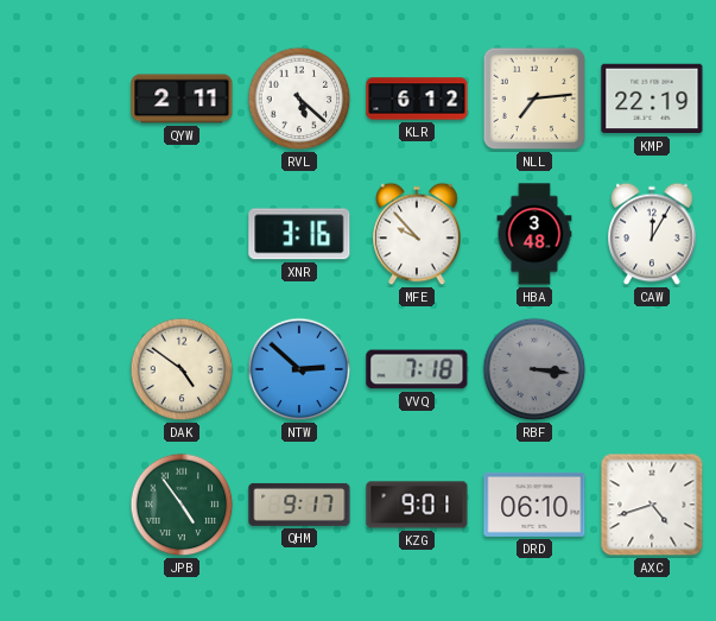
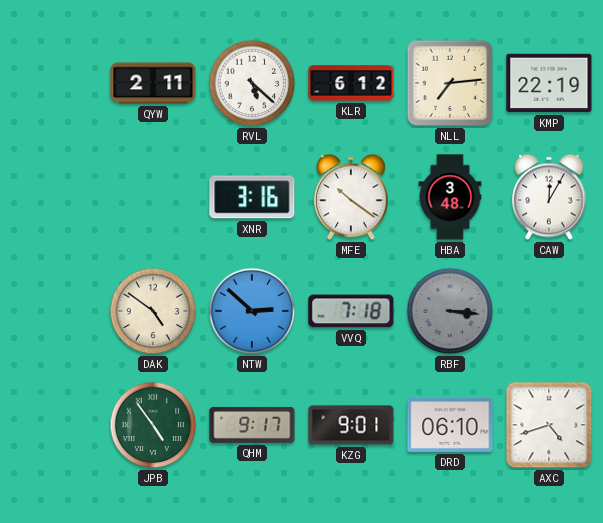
MFE: 9:53 -> 10:21 (351, 197)
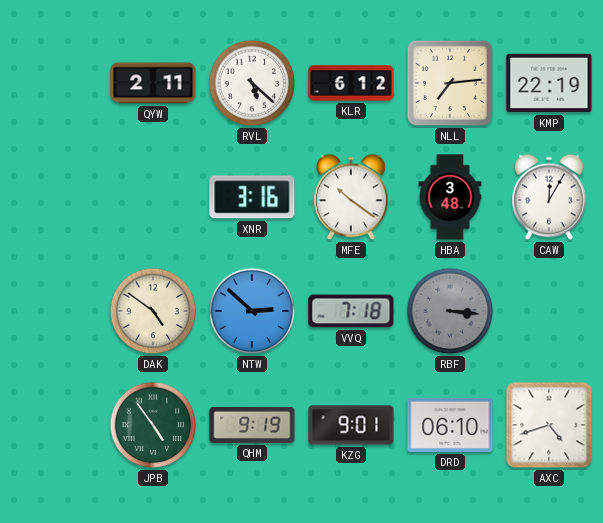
QHM: 9:17 -> 9:19 (252, 425)
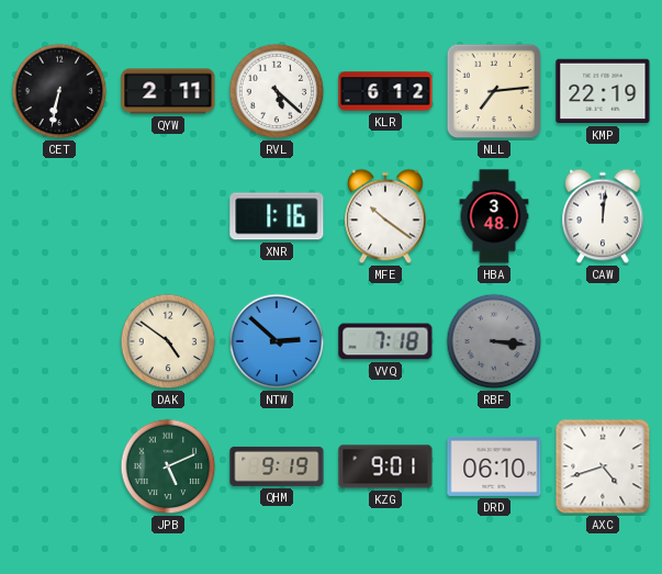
CET: none -> 6:32 (59, 91)
XNR: 3:16 -> 1:16 (277, 216)
CAW: 12:05 -> 12:01 (603, 216)
JPB: 4:54 -> 5:11 (168, 466)
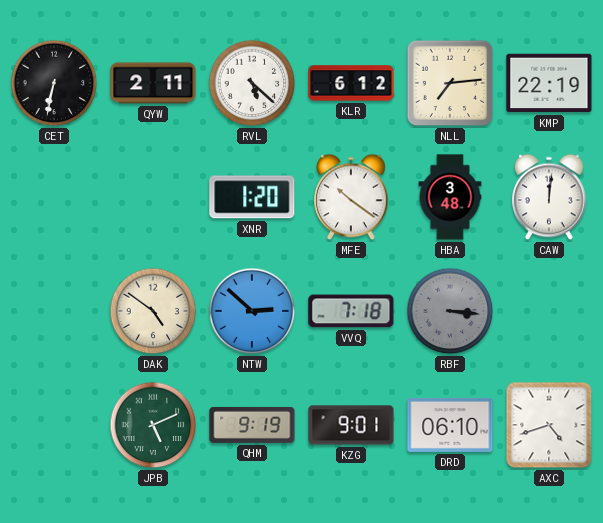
XNR: 1:16 -> 1:20 (252, 197)
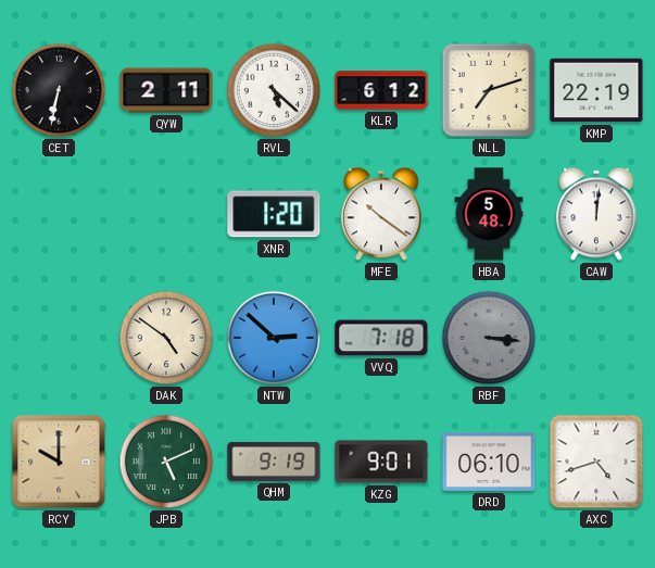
NLL: 7:14 -> 7:12 (489, 90)
HBA: 3:48 -> 5:48 (489, 214)
RCY: none -> 10:00 (59, 462)
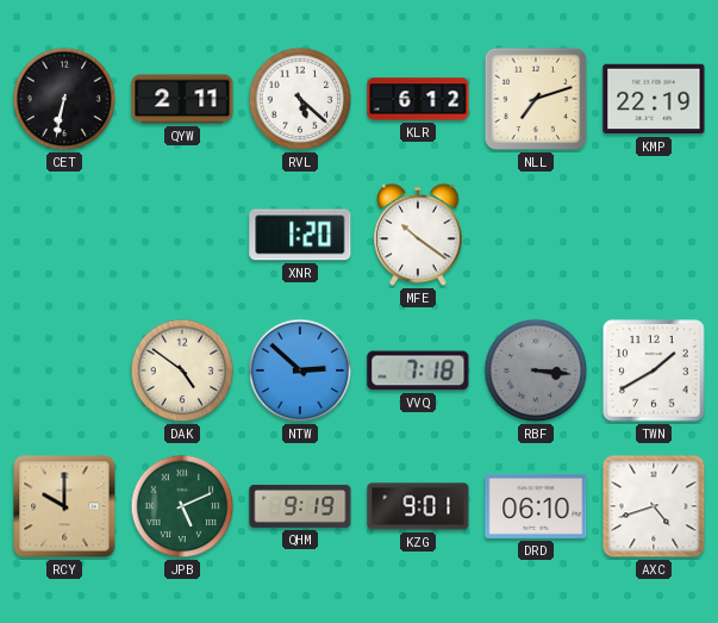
HBA: 5:48 -> none (489, 214)
CAW: 12:01 -> none (596, 214)
TWN: none -> 1:40 (654, 370)
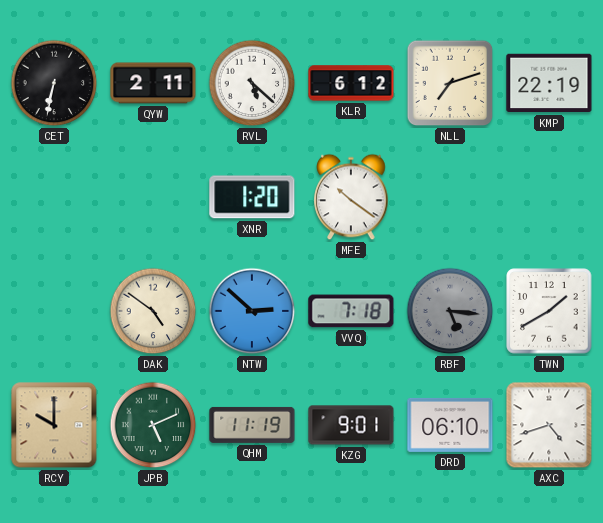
RBF: 3:16 -> 5:16 (450, 311)
QHM: 9:19 -> 11:19 (252, 425)
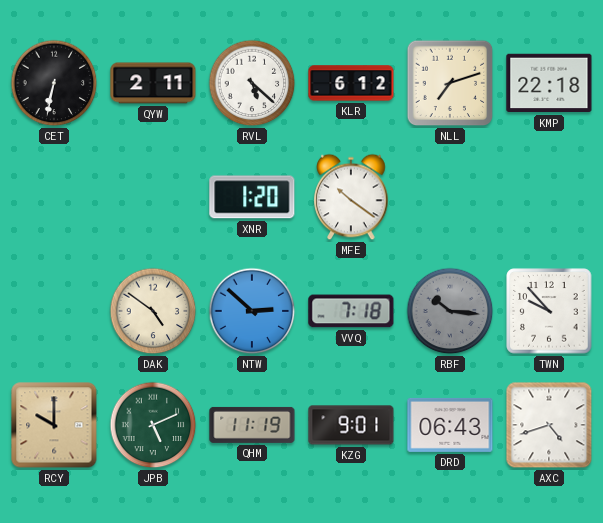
KMP: 22:19 -> 22:18 (549, 83)
RBF: 5:16 -> 10:16 (450, 311)
TWN: 1:40 -> 9:53 (549, 311)
DRD: 06:10 -> 06:43 (450, 425)
